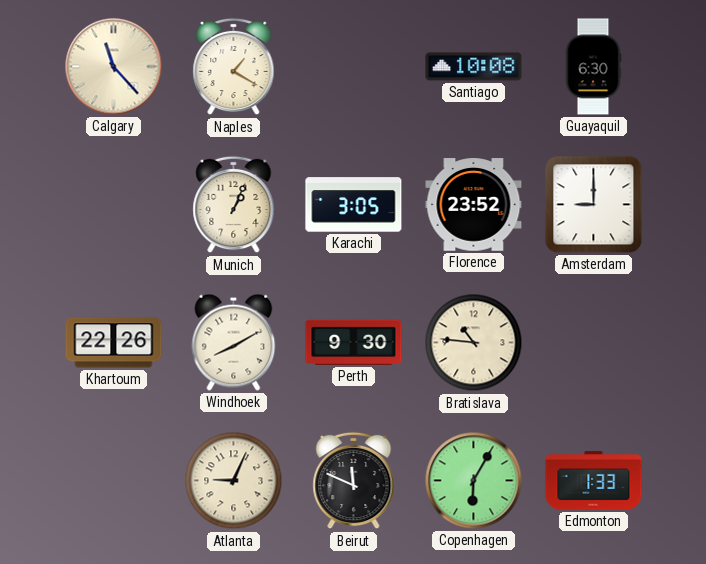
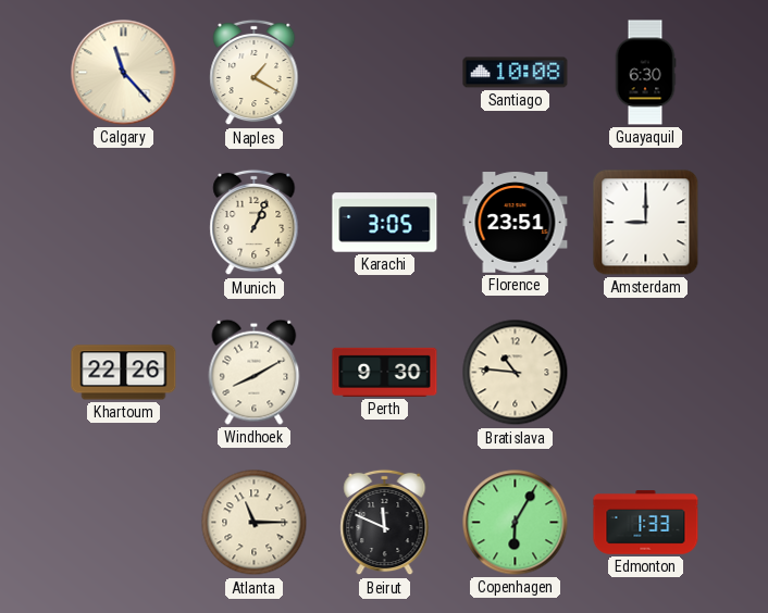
Florence: 23:52 -> 23:51 (516, 223)
Atlanta: 9:04 -> 11:15 (255, 523)
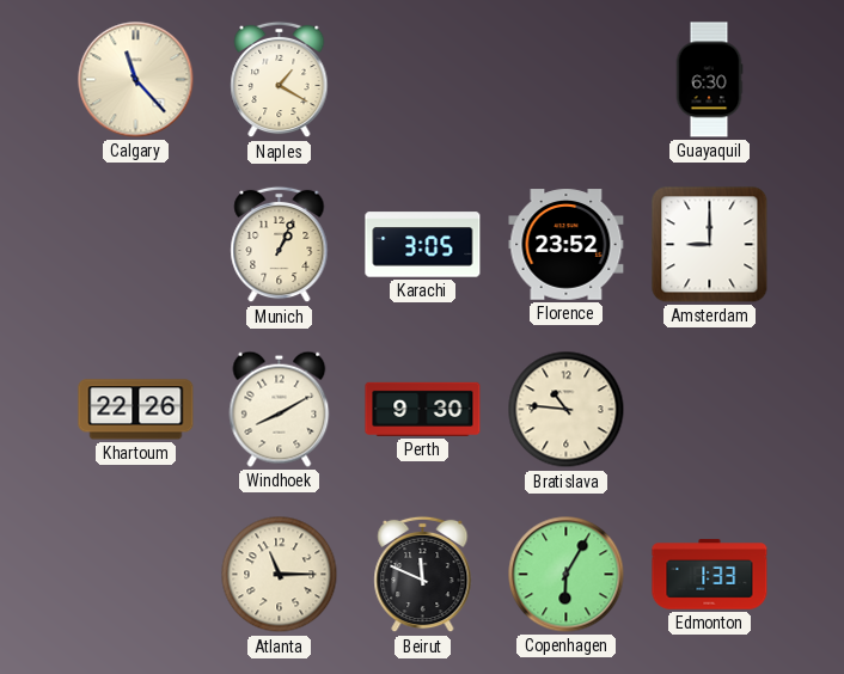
Santiago: 10:08 -> none (516, 73)
Florence: 23:51 -> 23:52 (567, 245)
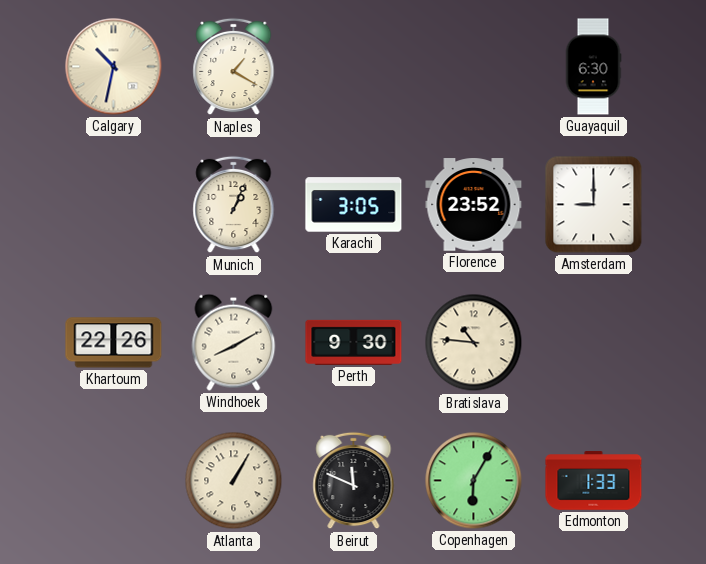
Calgary: 11:23 -> 10:32 (114, 67)
Atlanta: 11:15 -> 1:05 (234, 481)
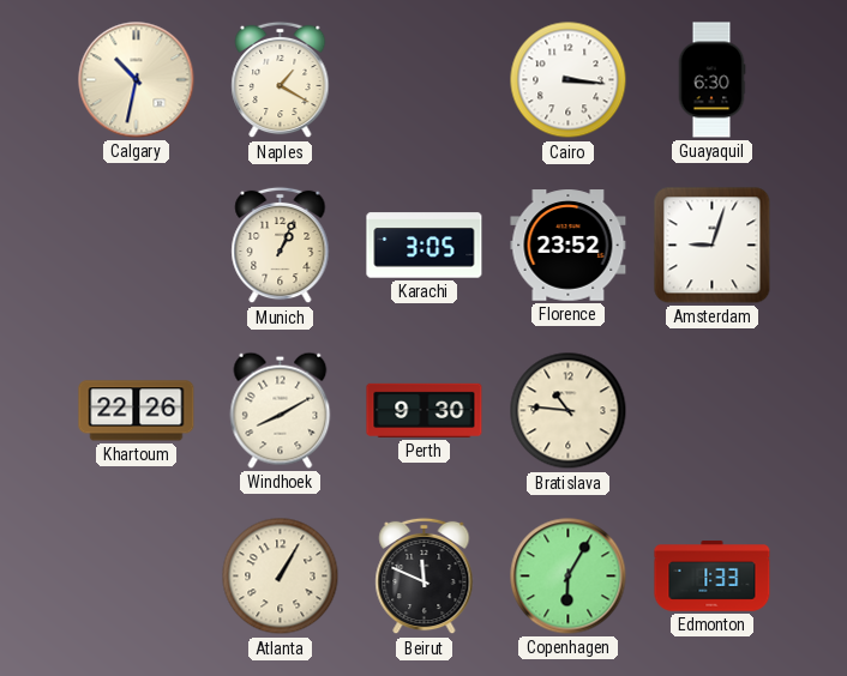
Cairo: none -> 3:16 (569, 80)
Amsterdam: 9:00 -> 9:03 (713, 246)
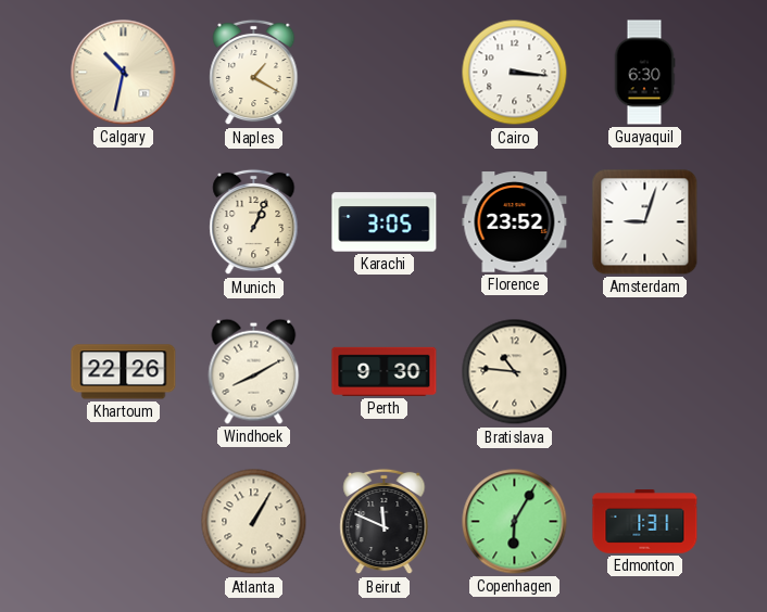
Edmonton: 1:33 -> 1:31 (645, 522)
